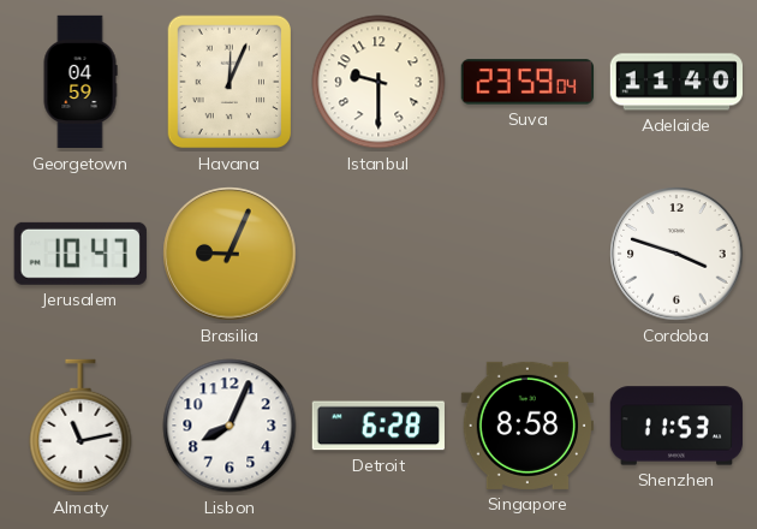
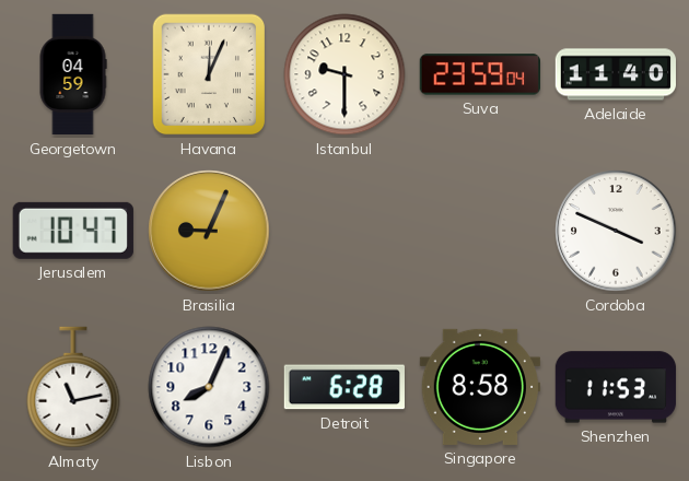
Cordoba: 3:48 -> 3:49 (616, 231)
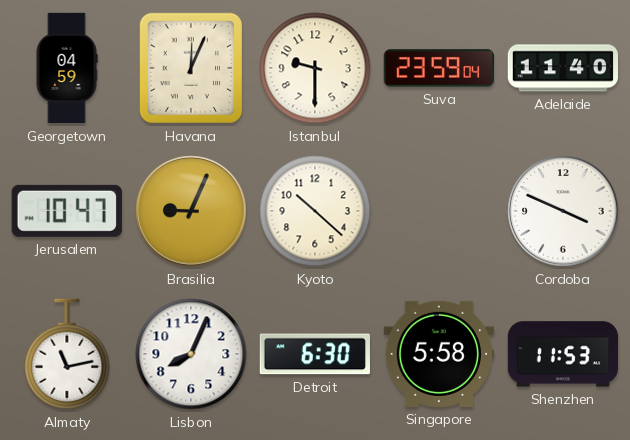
Kyoto: none -> 10:22 (315, 211)
Detroit: 6:28 -> 6:30 (315, 354)
Singapore: 8:58 -> 5:58 (438, 354)
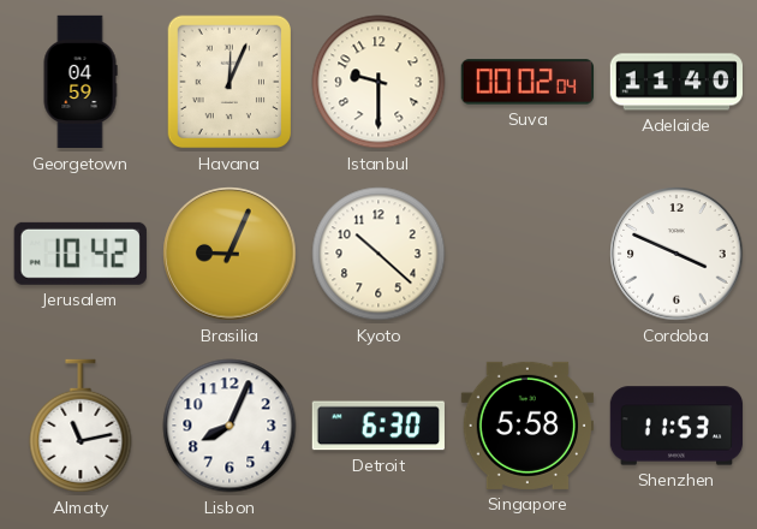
Suva: 23:59 -> 00:02 (526, 82)
Jerusalem: 10:47 -> 10:42 (81, 254)
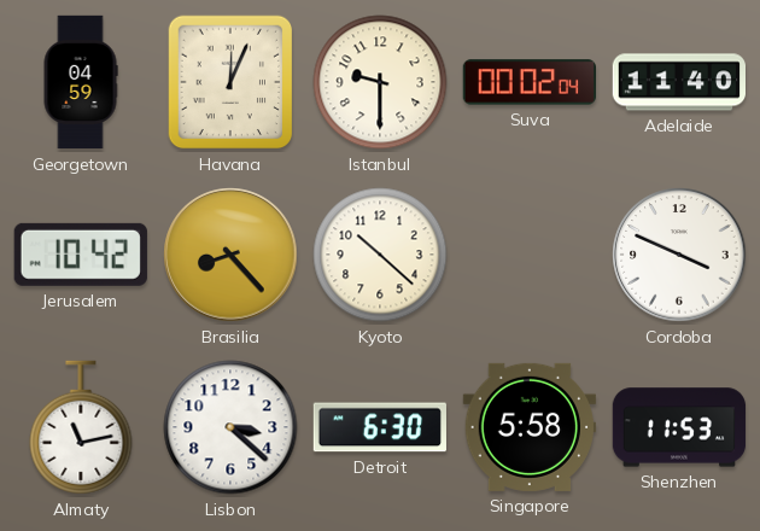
Brasilia: 9:04 -> 8:23 (230, 255)
Lisbon: 8:04 -> 3:22 (230, 427)
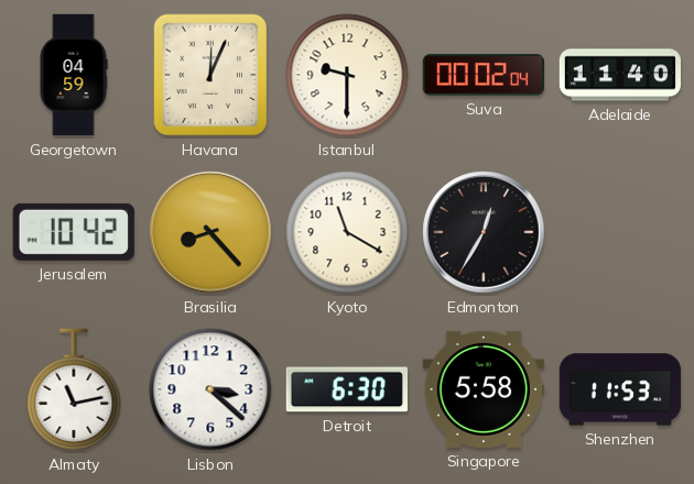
Kyoto: 10:22 -> 11:20 (347, 232)
Edmonton: none -> 12:35 (484, 232)
Cordoba: 3:49 -> none (679, 255)
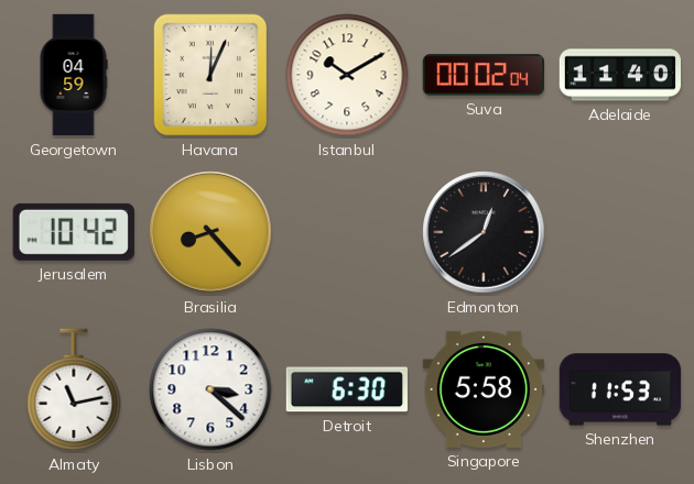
Istanbul: 9:30 -> 10:10 (347, 75)
Kyoto: 11:20 -> none (347, 232)
Edmonton: 12:35 -> 12:39 (484, 232)
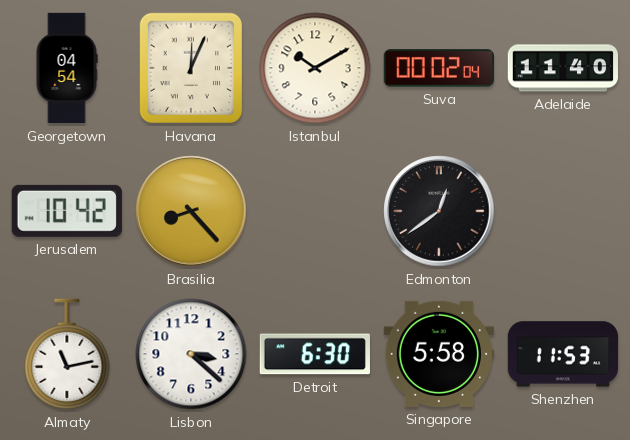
Georgetown: 04:59 -> 04:54 (67, 68)
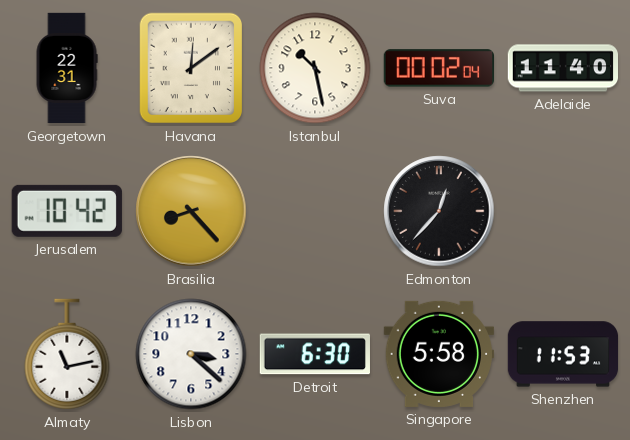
Georgetown: 04:54 -> 22:31 (67, 68)
Havana: 12:04 -> 12:09 (191, 68)
Istanbul: 10:10 -> 10:28 (315, 68)
Edmonton: 12:39 -> 12:37 (439, 211)
